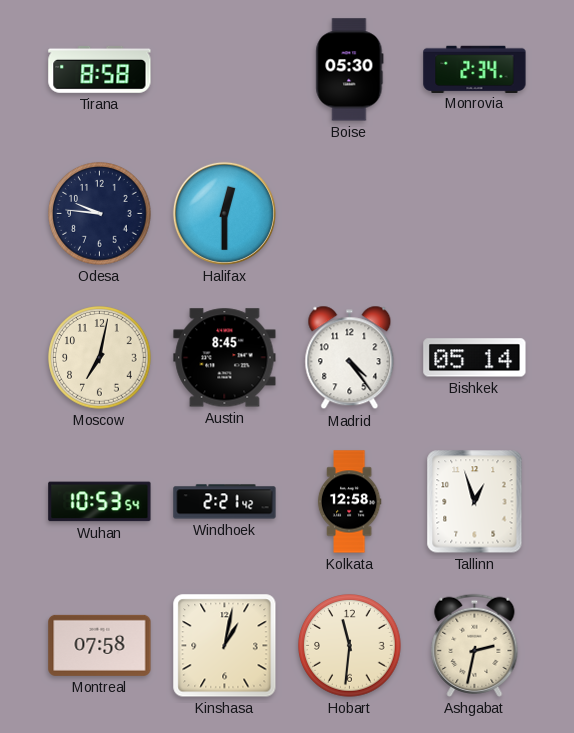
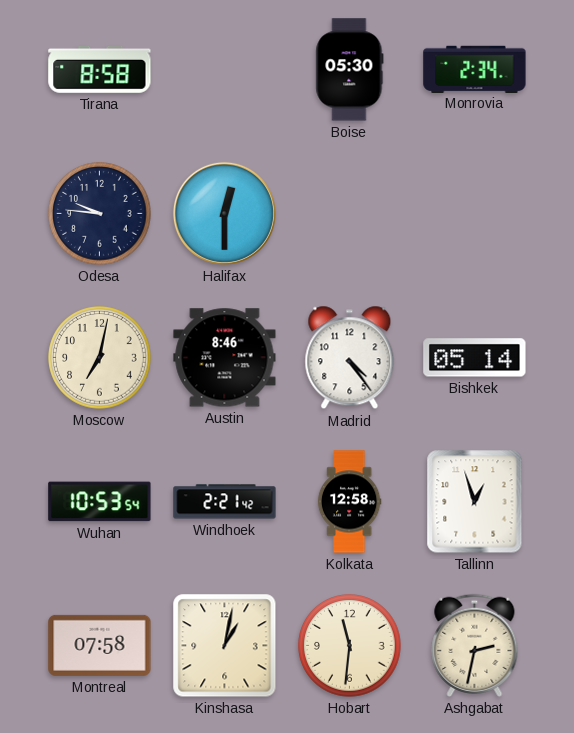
Austin: 8:45 -> 8:46 (225, 358)
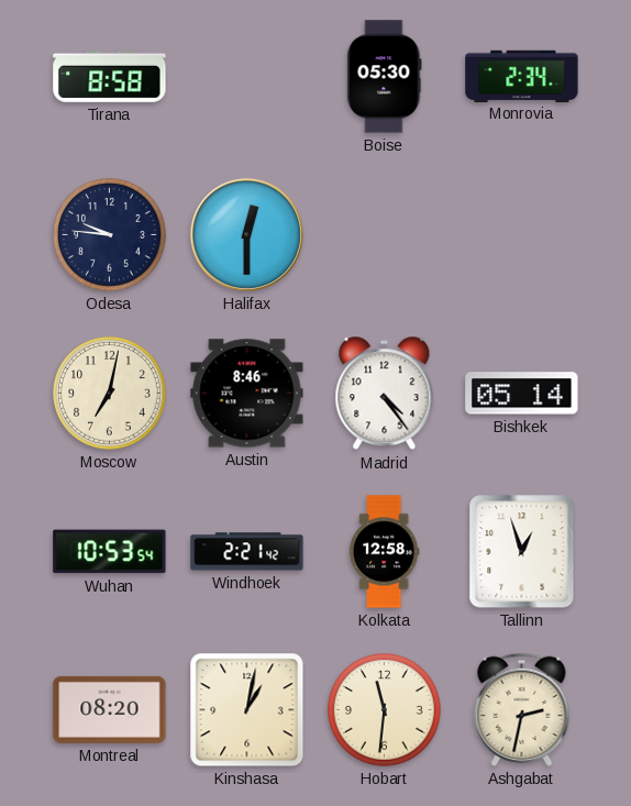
Montreal: 07:58 -> 08:20 (110, 709)
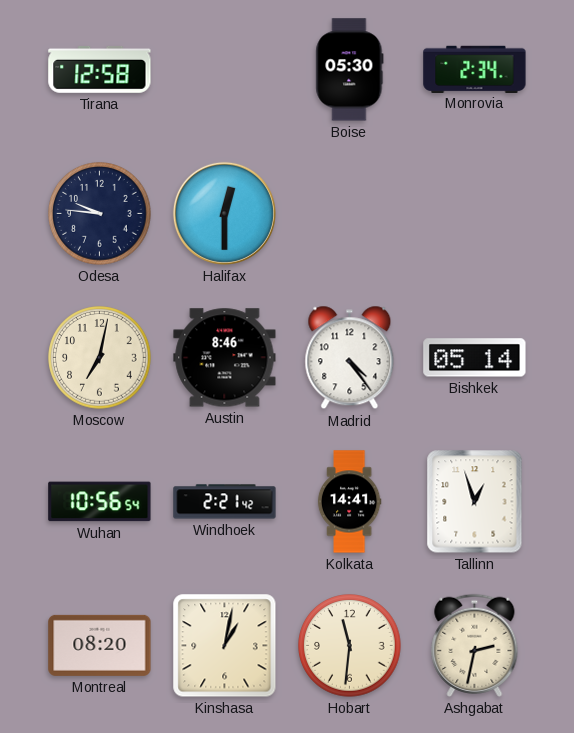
Tirana: 8:58 -> 12:58 (100, 69)
Wuhan: 10:53 -> 10:56 (100, 502)
Kolkata: 12:58 -> 14:41 (349, 502)
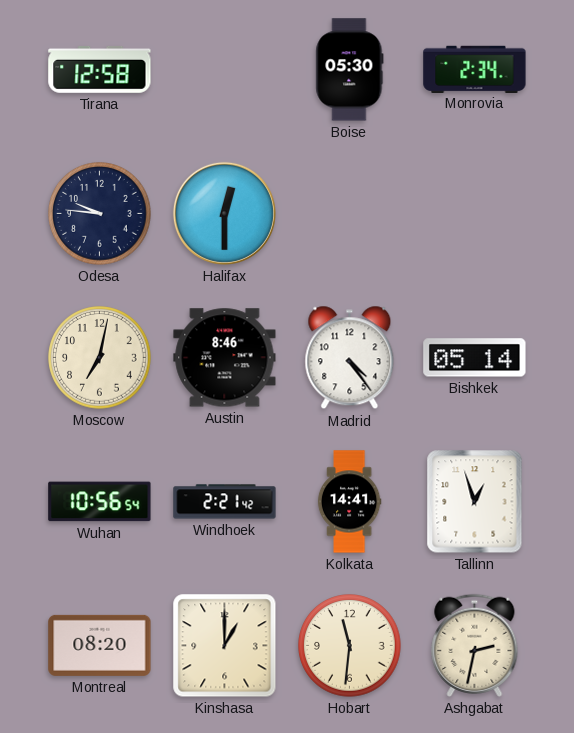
Kinshasa: 1:02 -> 1:00 (225, 646)
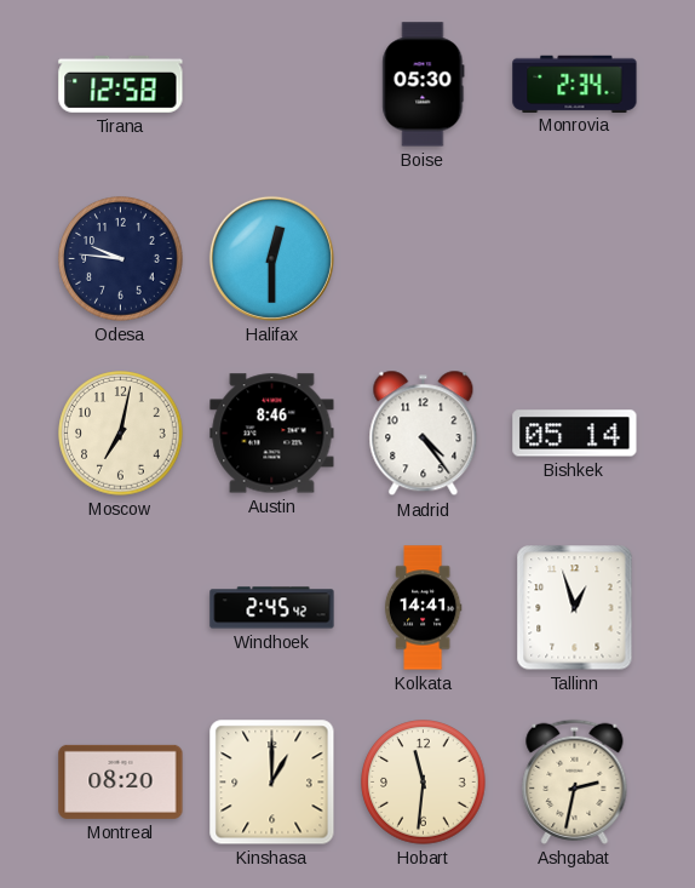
Wuhan: 10:56 -> none (100, 502)
Windhoek: 2:21 -> 2:45 (272, 608)
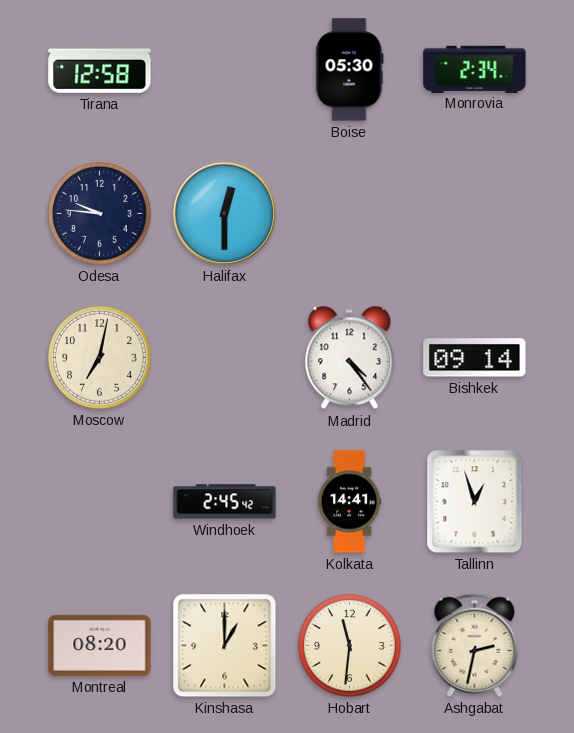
Austin: 8:46 -> none (272, 434)
Bishkek: 05:14 -> 09:14 (475, 358)
